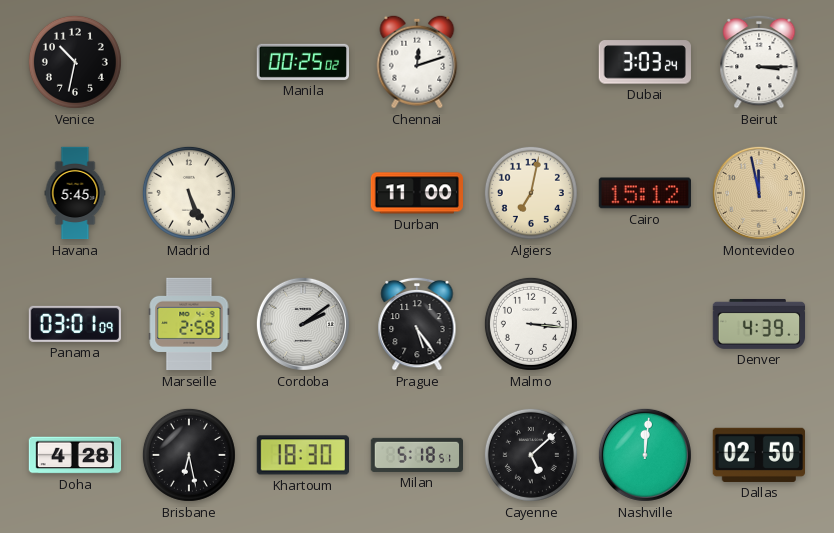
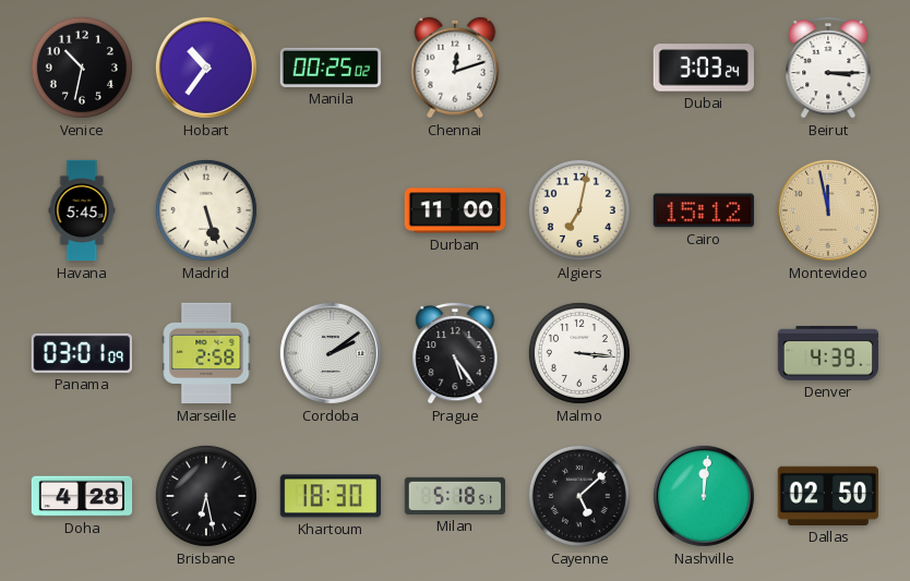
Hobart: none -> 10:36 (206, 68)
Madrid: 5:26 -> 5:27 (206, 210)
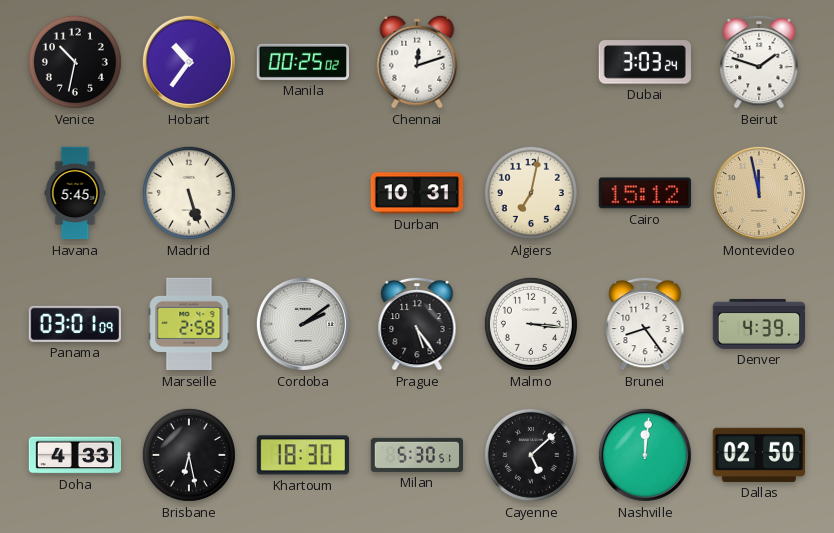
Beirut: 3:15 -> 1:48 (759, 62)
Durban: 11:00 -> 10:31 (416, 193)
Brunei: none -> 8:24 (645, 324)
Doha: 4:28 -> 4:33 (75, 455)
Milan: 5:18 -> 5:30 (417, 455)
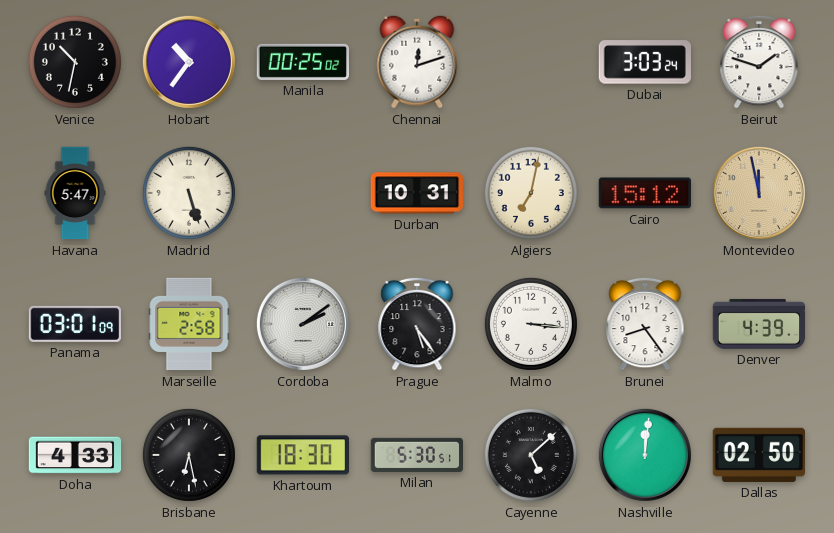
Havana: 5:45 -> 5:47 (75, 193)
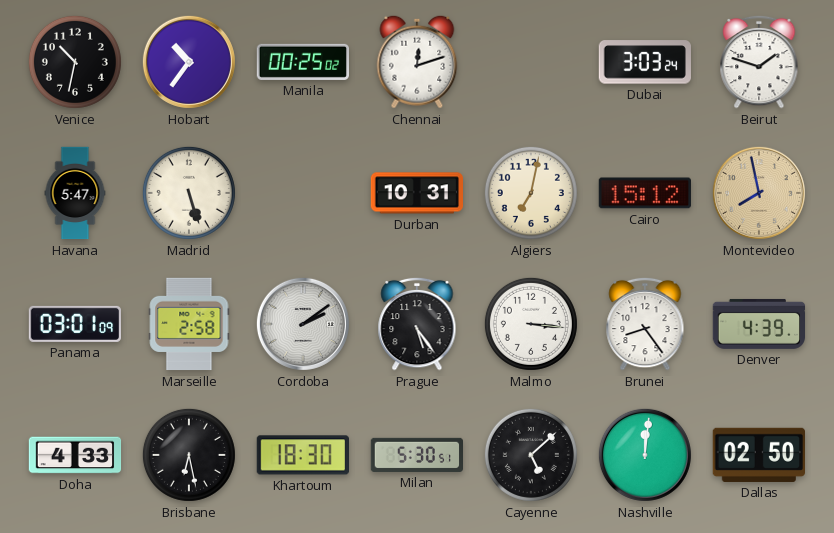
Montevideo: 11:58 -> 7:58 (759, 193)
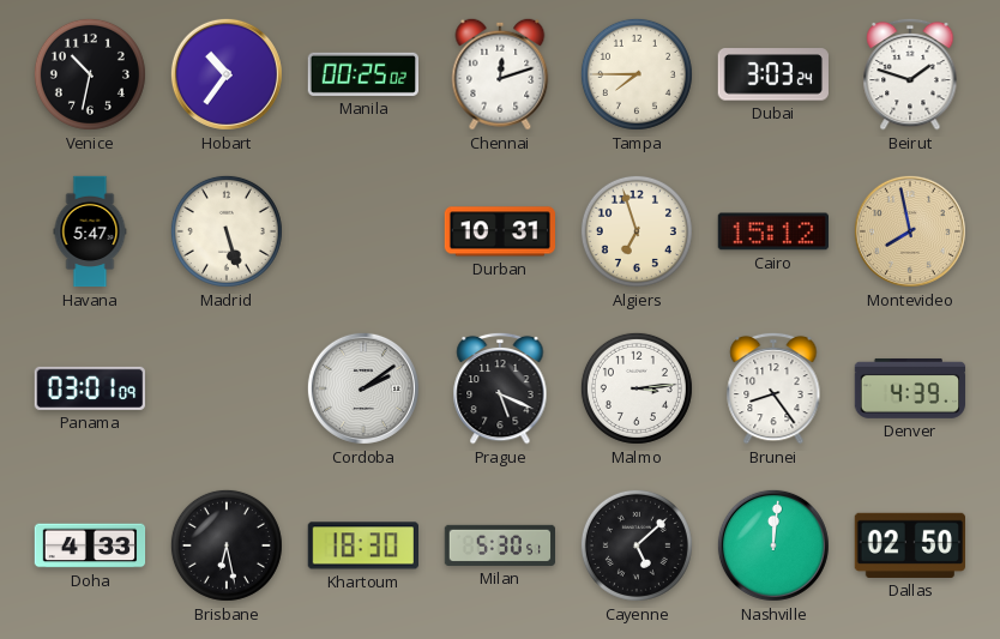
Tampa: none -> 7:45 (637, 74)
Algiers: 7:02 -> 6:57 (637, 231)
Marseille: 2:58 -> none (189, 324)
Prague: 5:24 -> 5:19 (500, 388)
Malmo: 3:16 -> 3:14 (637, 388)
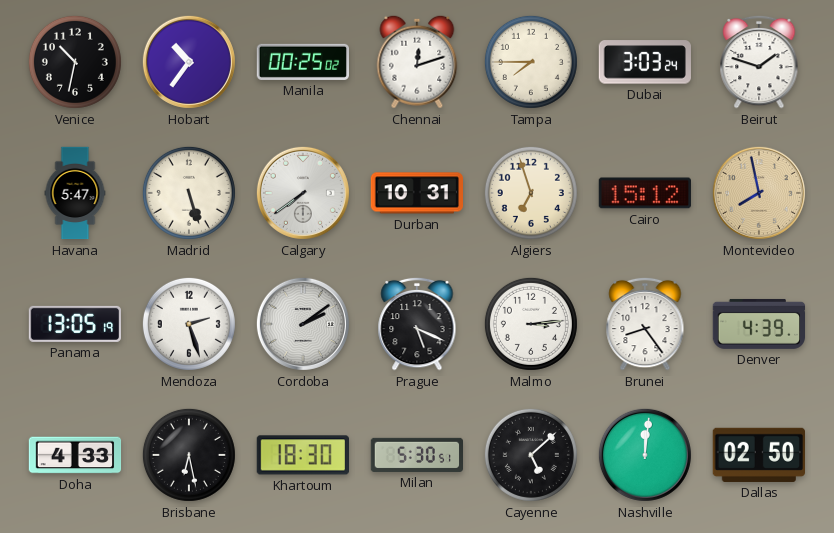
Calgary: none -> 7:39 (303, 193)
Panama: 03:01 -> 13:05 (74, 324)
Mendoza: none -> 2:27 (189, 324)
